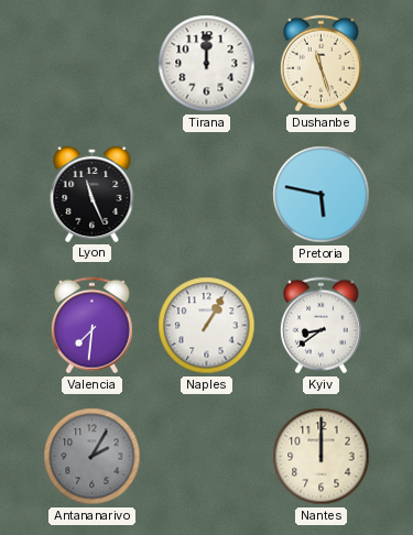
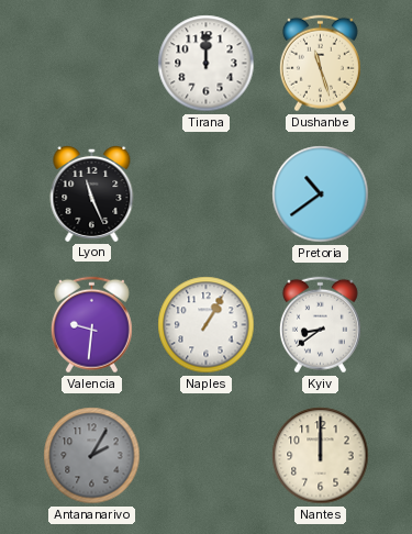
Pretoria: 5:47 -> 10:39 (321, 194)
Valencia: 7:31 -> 9:31 (91, 325)
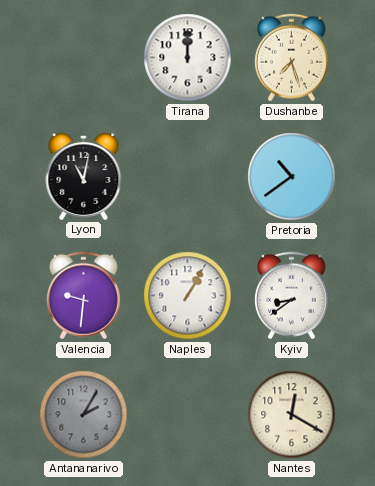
Dushanbe: 11:27 -> 7:27 (291, 58)
Lyon: 11:26 -> 11:02 (84, 176)
Nantes: 12:00 -> 12:20 (292, 415)
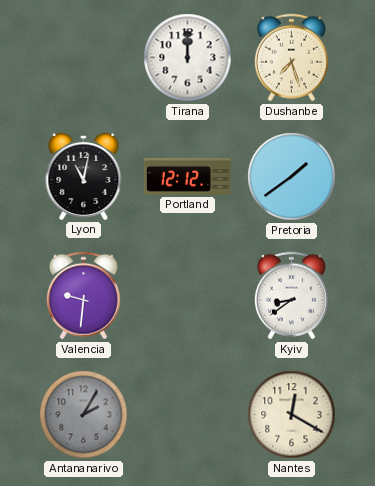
Portland: none -> 12:12 (187, 176)
Pretoria: 10:39 -> 1:39 (292, 177)
Naples: 1:05 -> none (188, 296)
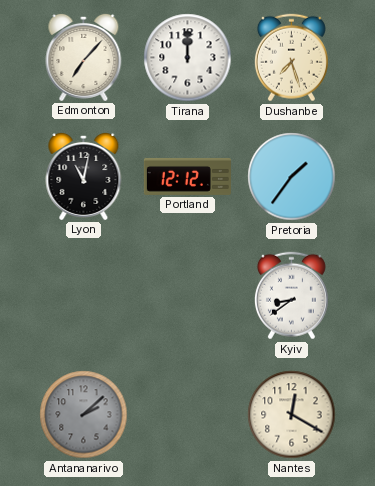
Edmonton: none -> 7:07 (84, 57)
Pretoria: 1:39 -> 1:36 (292, 177)
Valencia: 9:31 -> none (83, 296)
Antananarivo: 2:05 -> 2:08 (84, 415)
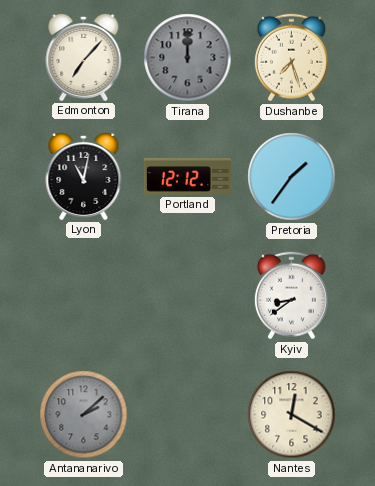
Tirana dial: white -> grey (188, 58)
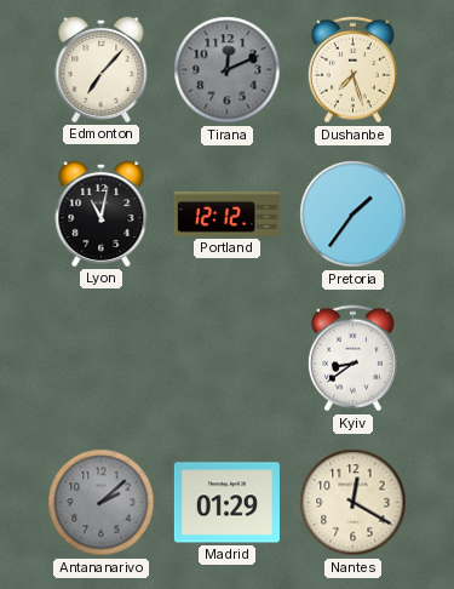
Tirana: 12:00 -> 12:11 (228, 70)
Madrid: none -> 01:29 (226, 503)
